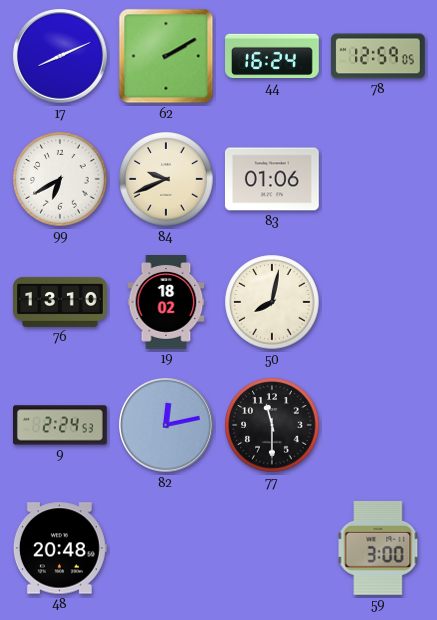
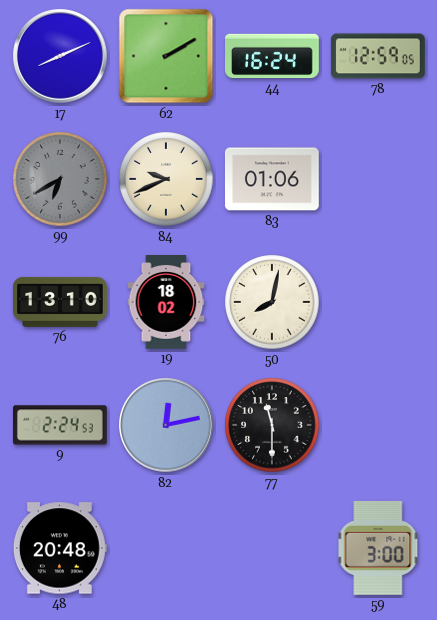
99 dial: white -> grey (60, 179)
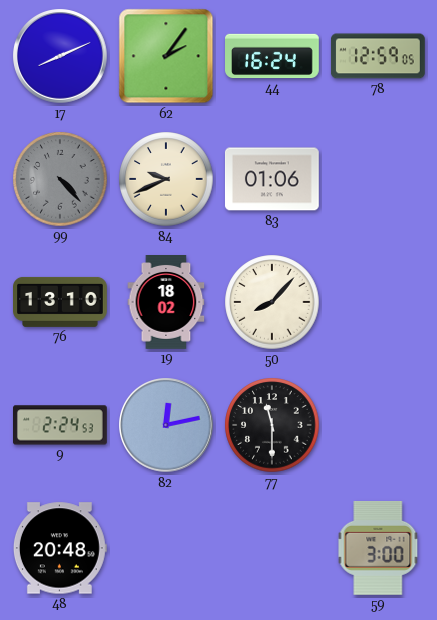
62: 2:10 -> 2:06 (166, 56)
99: 6:40 -> 4:23 (60, 179)
50: 8:02 -> 8:07 (272, 302)
